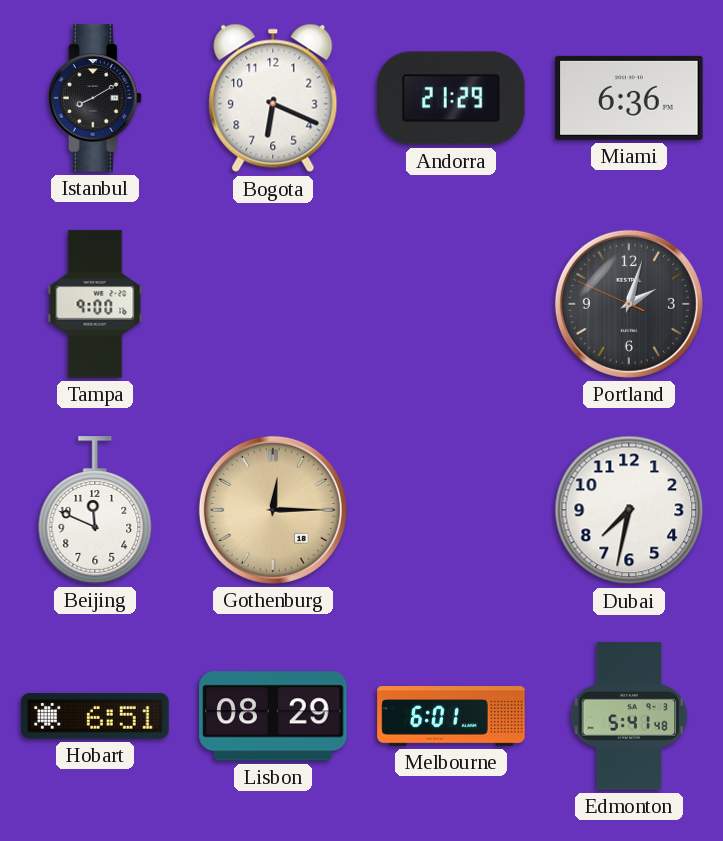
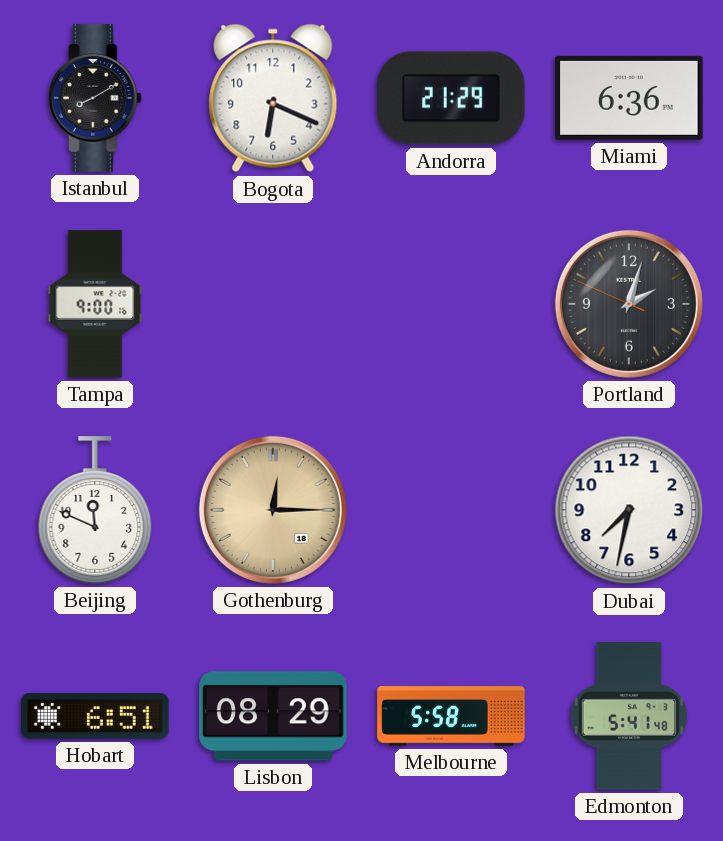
Melbourne: 6:01 -> 5:58 (451, 716)
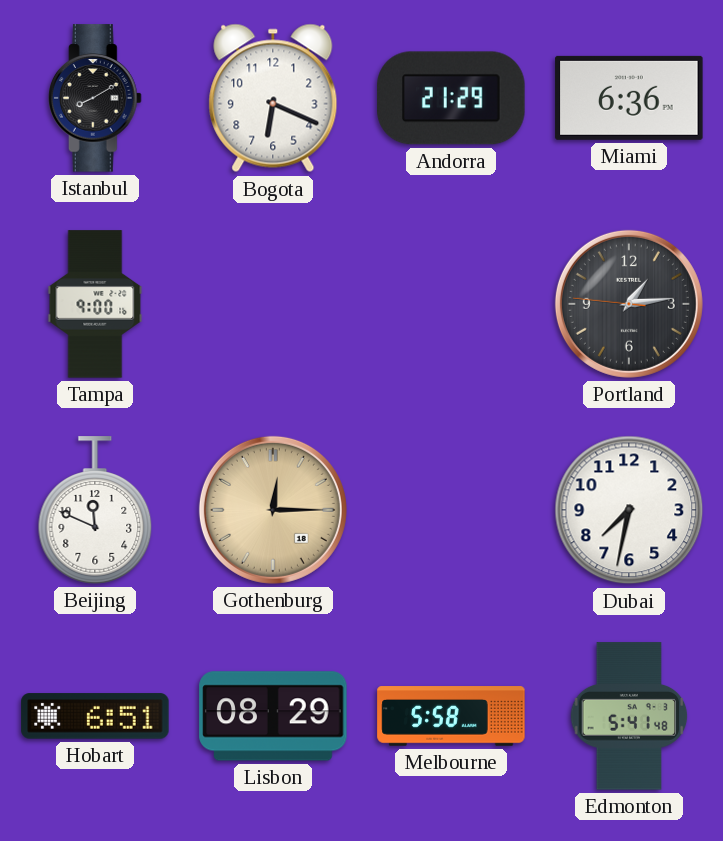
Portland: 2:02 -> 1:13 (629, 304)
